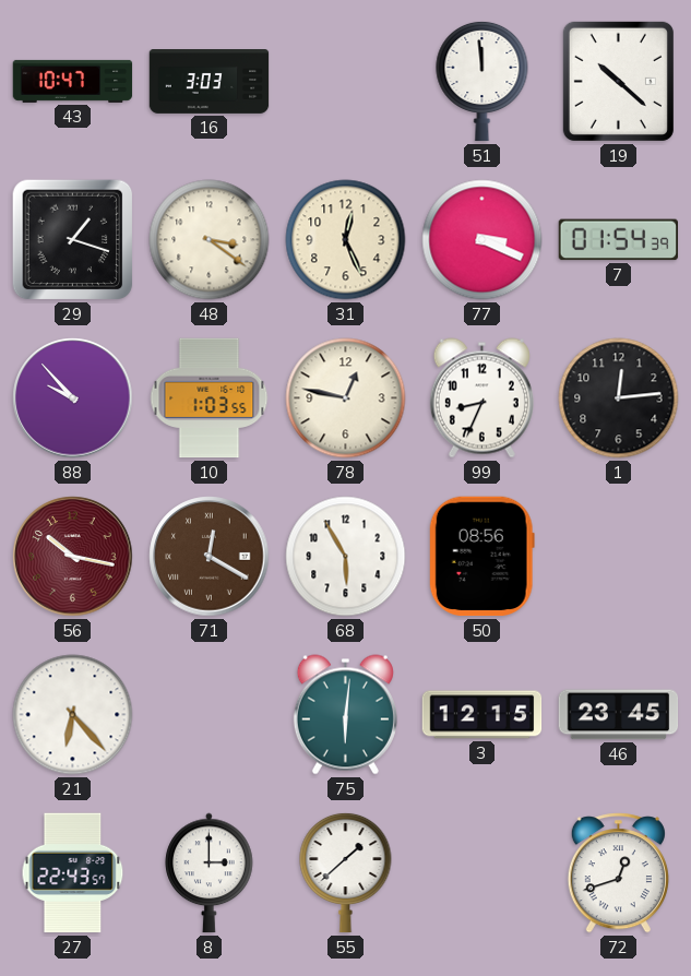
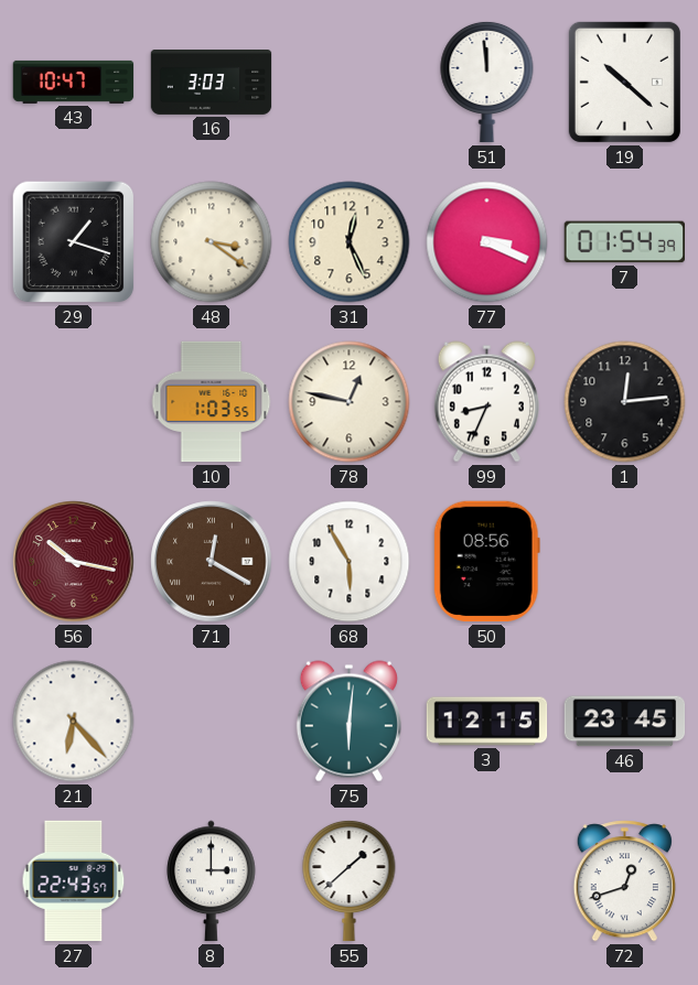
88: 9:53 -> none (73, 398)
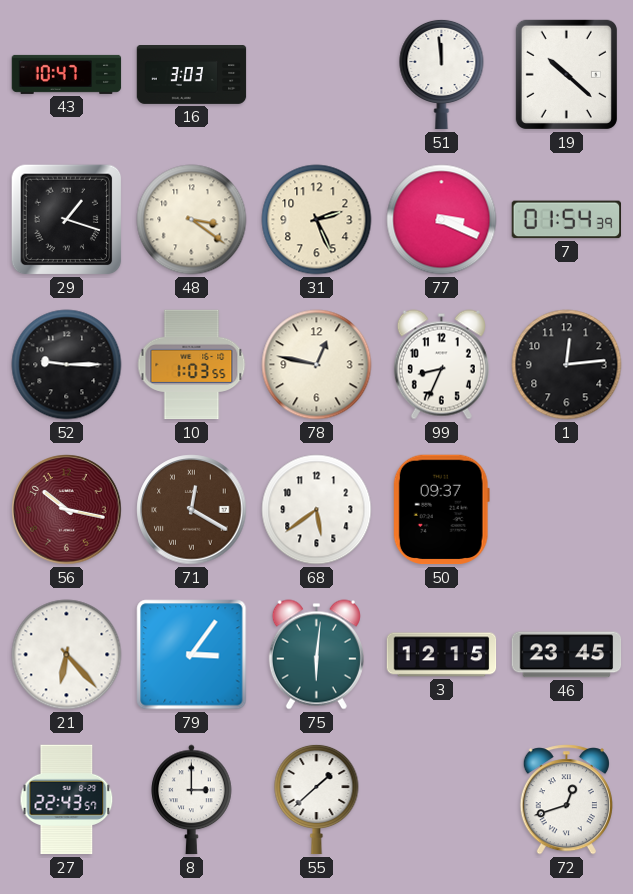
31: 12:26 -> 2:26 (317, 220)
52: none -> 9:15 (67, 365)
68: 5:55 -> 5:39 (317, 510)
50: 08:56 -> 09:37 (441, 510)
79: none -> 3:06 (192, 655)
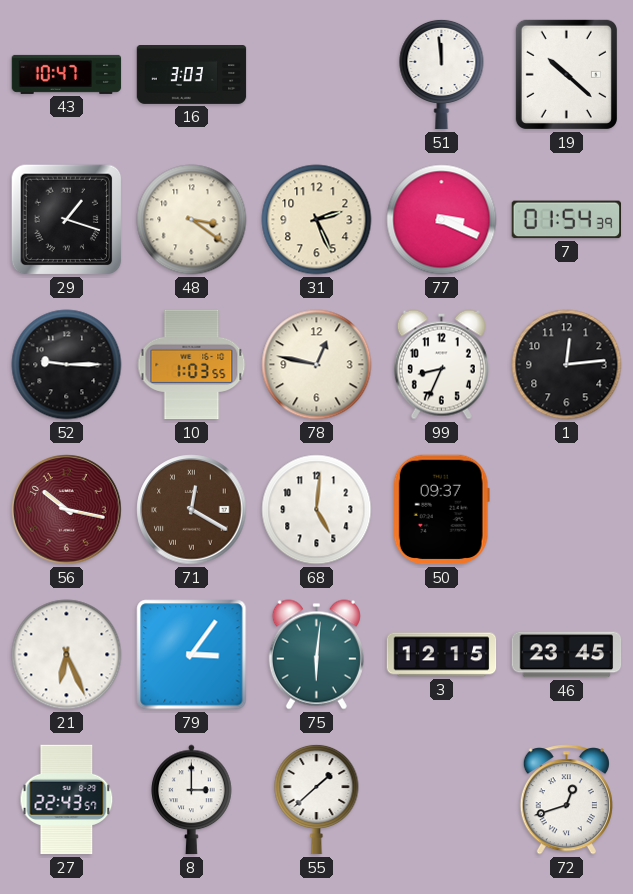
68: 5:39 -> 5:01 (317, 510)
21: 6:23 -> 6:26 (67, 655)
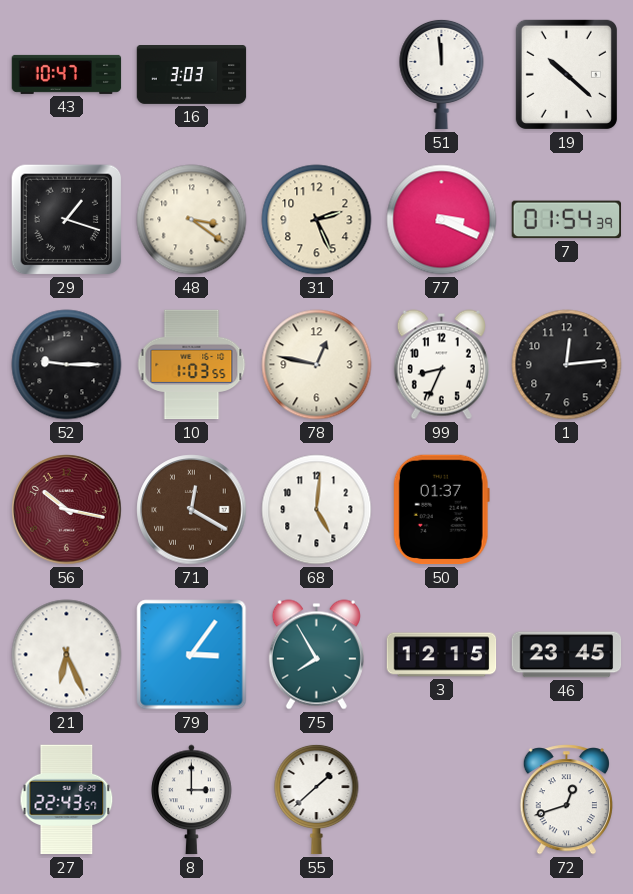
50: 09:37 -> 01:37 (441, 510)
75: 6:01 -> 7:55 (316, 655)
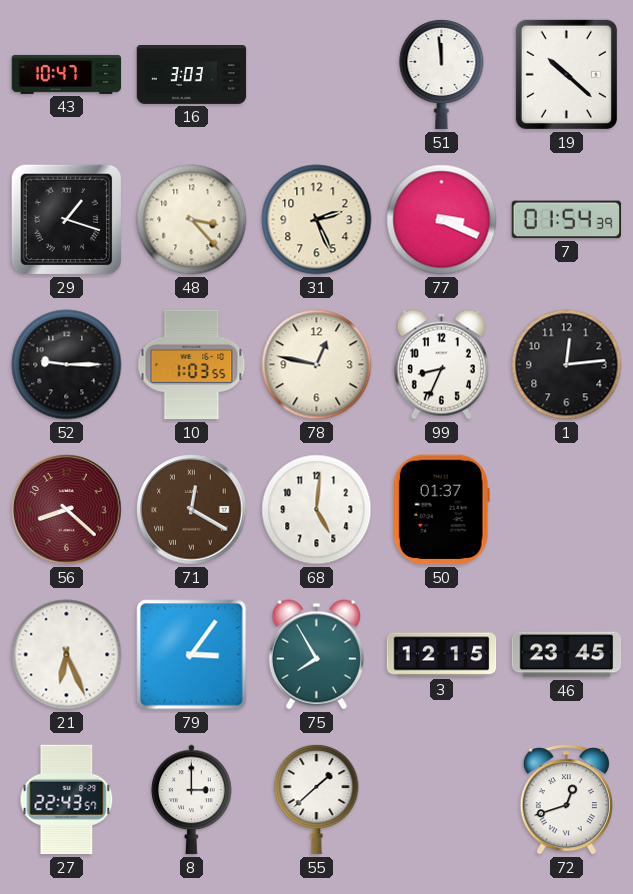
48: 3:21 -> 3:23 (192, 220)
56: 10:17 -> 8:22 (67, 510)
